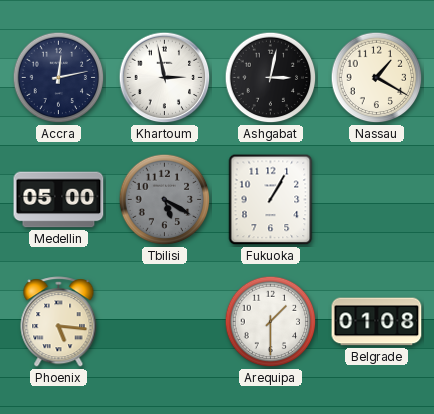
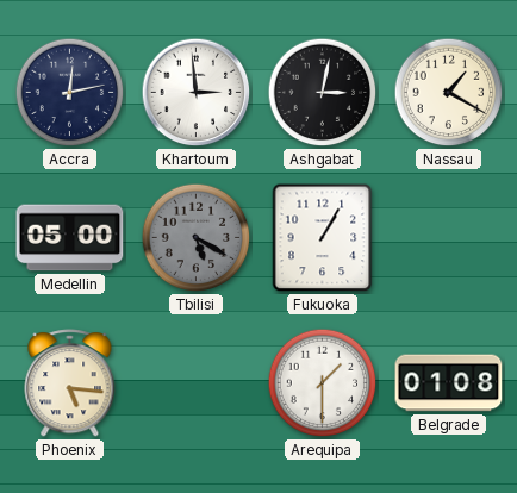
Khartoum: 2:58 -> 2:59 (197, 93)
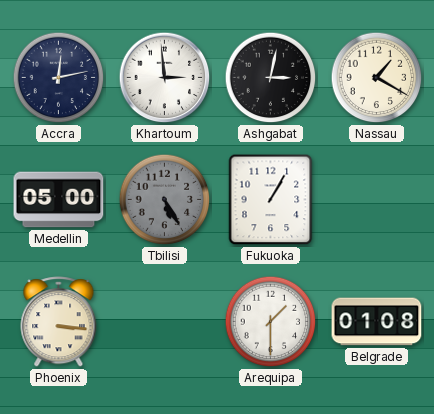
Tbilisi: 5:20 -> 5:25 (165, 200)
Phoenix: 5:16 -> 3:16 (59, 322)
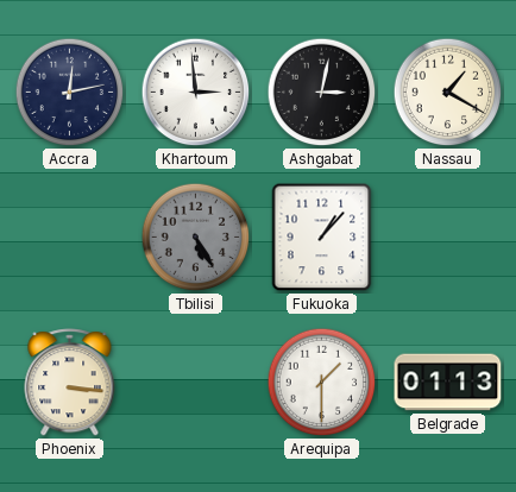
Medellin: 05:00 -> none (59, 200)
Fukuoka: 1:05 -> 1:07 (322, 238)
Belgrade: 01:08 -> 01:13 (448, 383)
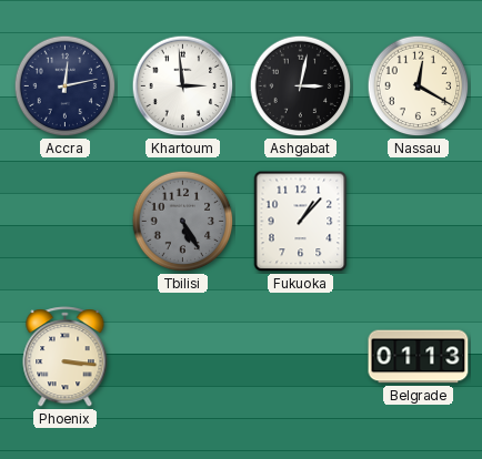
Nassau: 1:20 -> 12:20 (419, 86)
Arequipa: 1:30 -> none (322, 383)
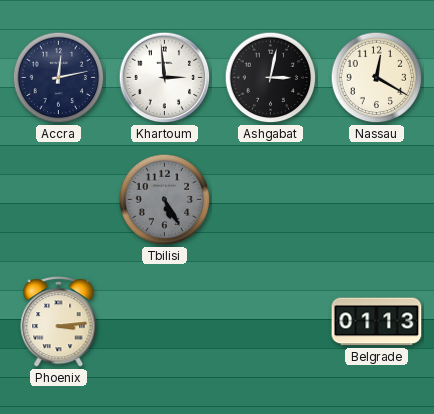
Fukuoka: 1:07 -> none (301, 222)
Phoenix: 3:16 -> 3:14 (59, 322)
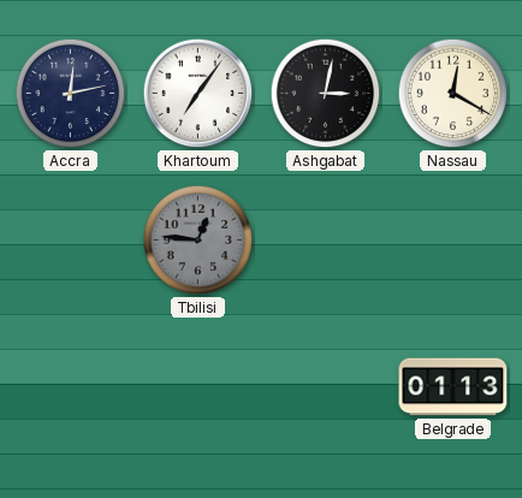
Khartoum: 2:59 -> 7:06 (198, 94)
Tbilisi: 5:25 -> 12:46 (198, 241)
Phoenix: 3:14 -> none (59, 322)
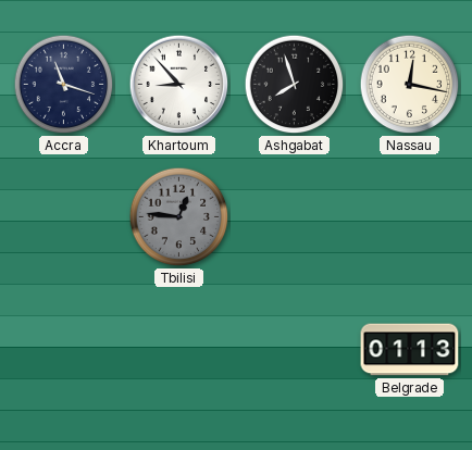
Accra: 12:13 -> 11:18 (64, 85)
Khartoum: 7:06 -> 8:53 (179, 85)
Ashgabat: 3:02 -> 7:57 (295, 85)
Nassau: 12:20 -> 12:17 (410, 85)
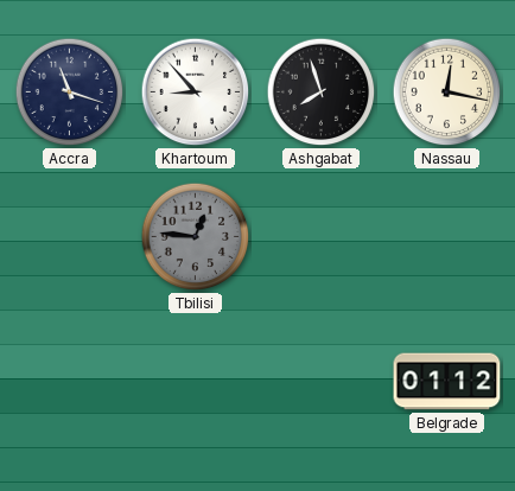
Belgrade: 01:13 -> 01:12 (447, 382)
